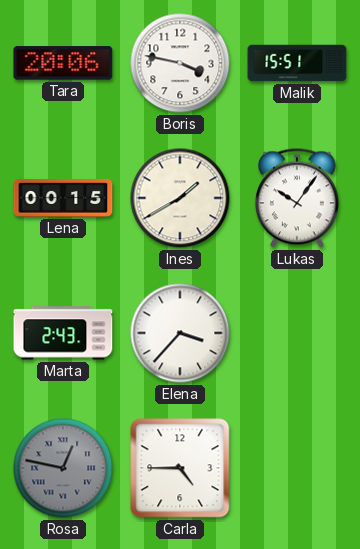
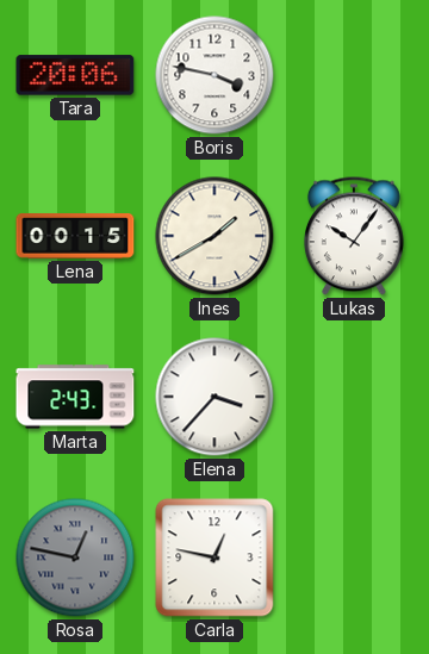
Malik: 15:51 -> none (297, 63)
Carla: 4:45 -> 12:47 (214, 558)
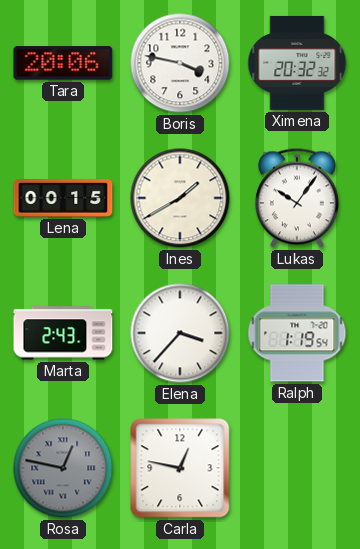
Ximena: none -> 20:32 (297, 63)
Ralph: none -> 1:19 (297, 333)
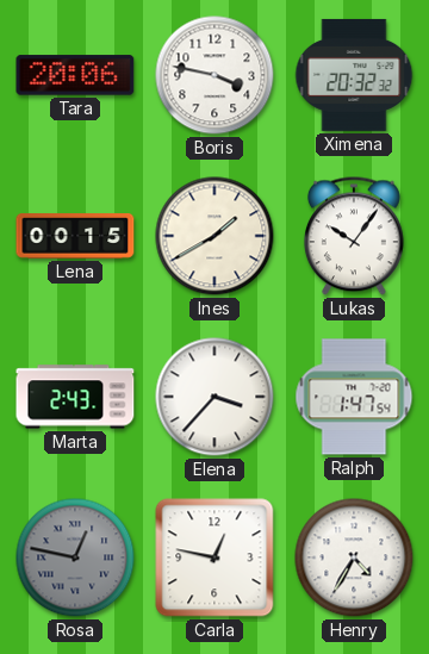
Ralph: 1:19 -> 1:47 (354, 397)
Henry: none -> 4:35 (354, 558)
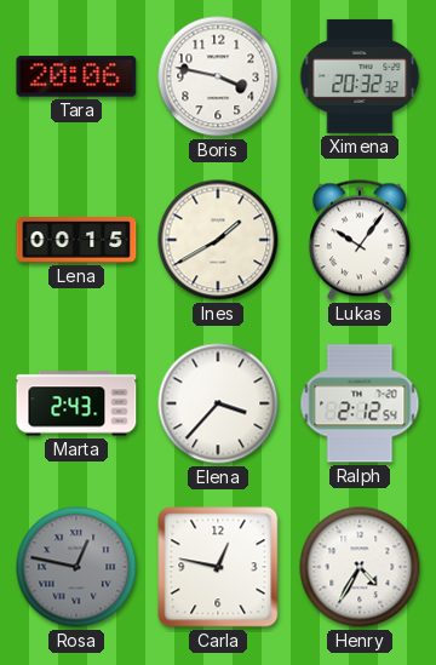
Ralph: 1:47 -> 2:12 (360, 403)
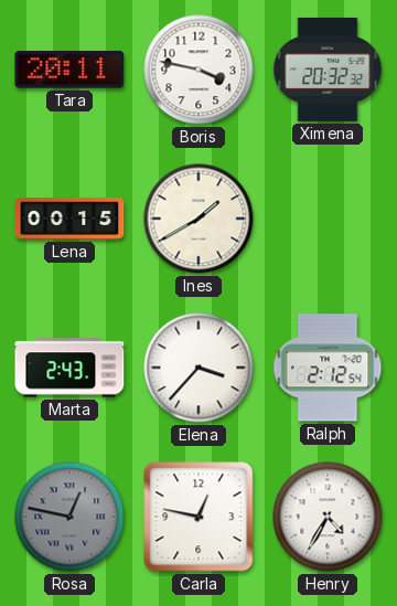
Tara: 20:06 -> 20:11 (69, 70)
Lukas: 10:06 -> none (360, 240)
